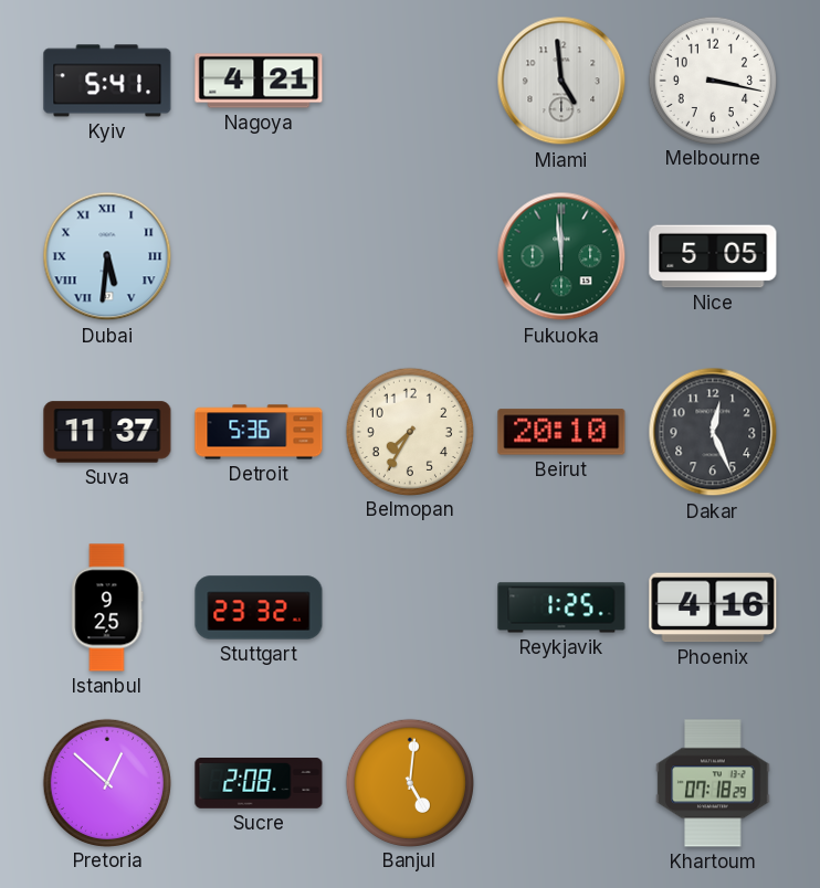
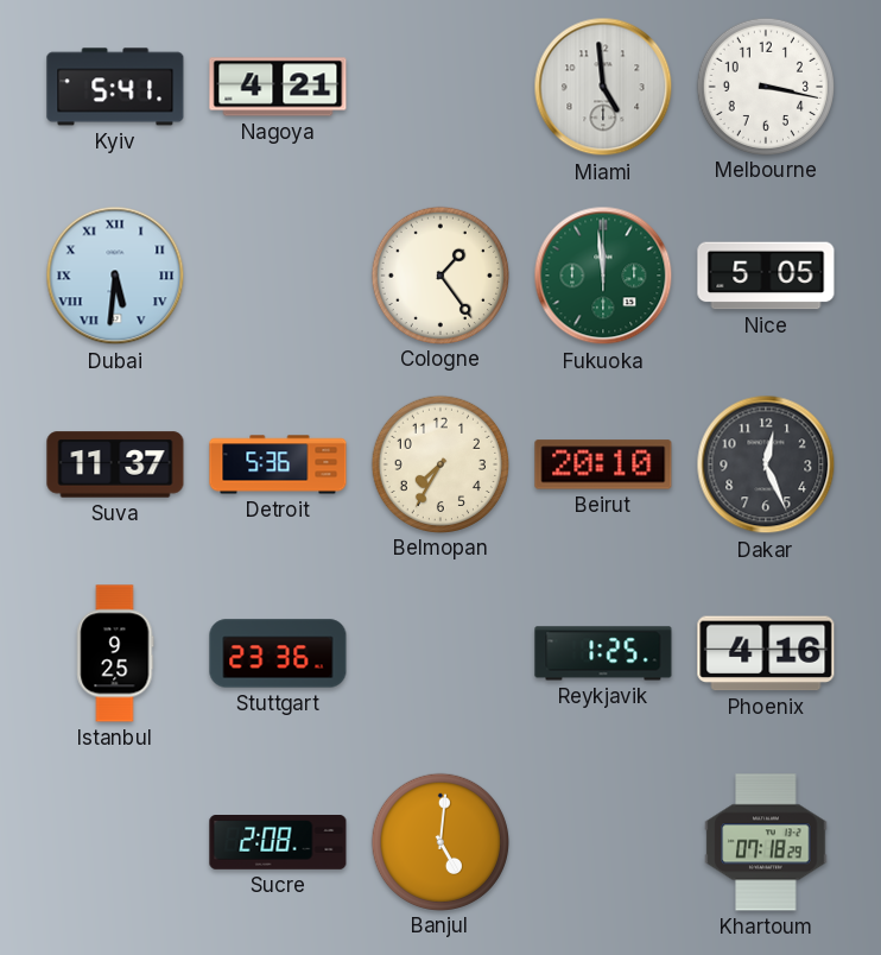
Cologne: none -> 1:24 (439, 274)
Stuttgart: 23:32 -> 23:36 (278, 653)
Pretoria: 12:52 -> none (106, 782)
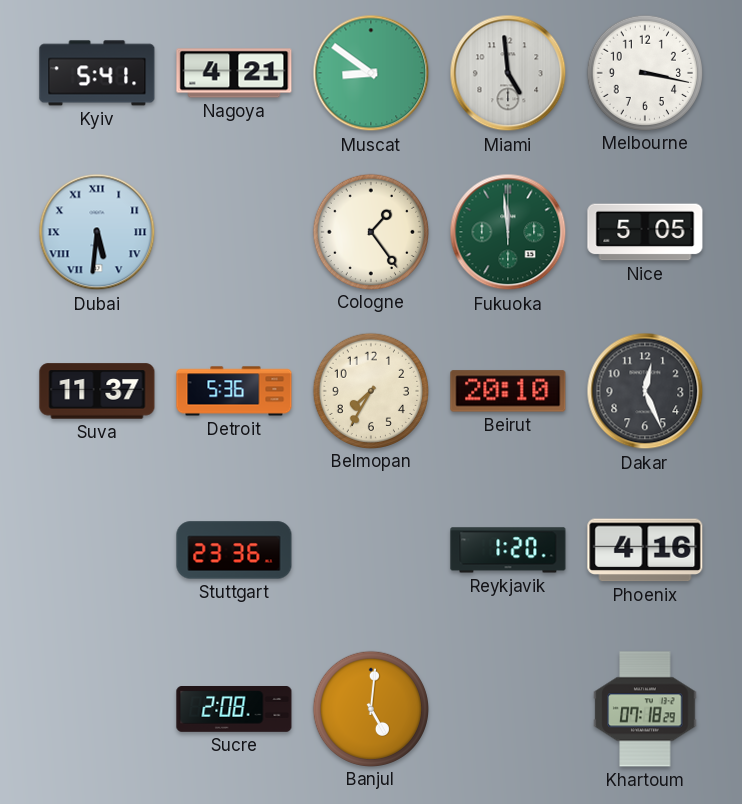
Muscat: none -> 8:51 (371, 73)
Istanbul: 9:25 -> none (115, 653)
Reykjavik: 1:25 -> 1:20 (508, 550)
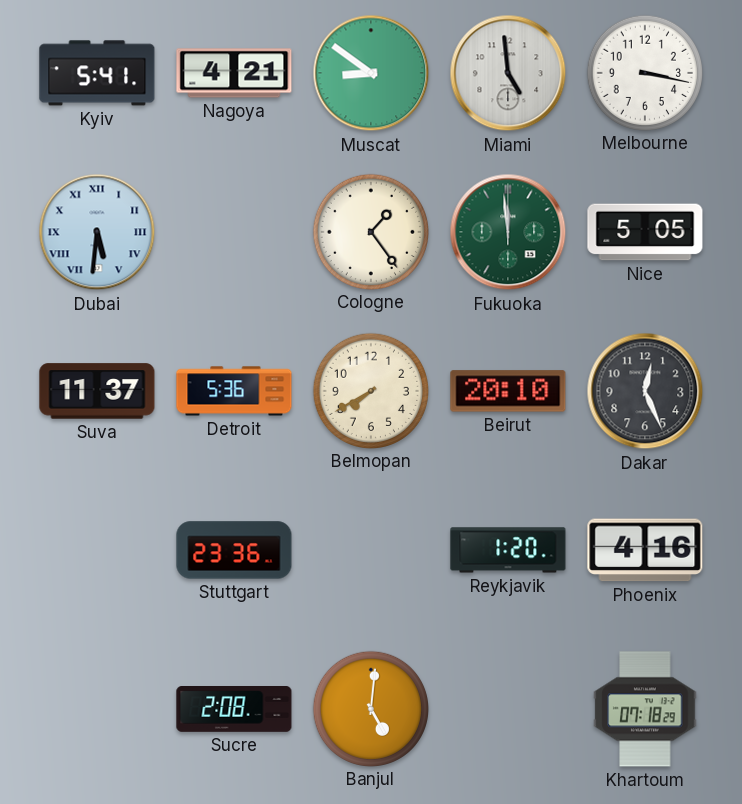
Belmopan: 7:35 -> 7:40 (370, 390)
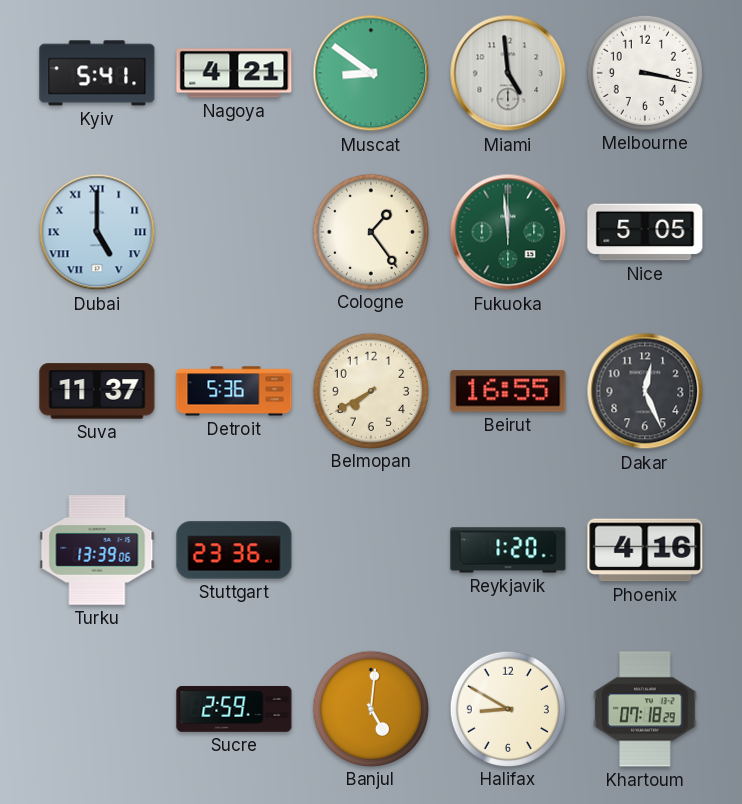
Dubai: 5:31 -> 5:00 (97, 232)
Beirut: 20:10 -> 16:55 (508, 391)
Turku: none -> 13:39 (97, 550)
Sucre: 2:08 -> 2:59 (234, 710)
Halifax: none -> 8:50 (507, 708)
